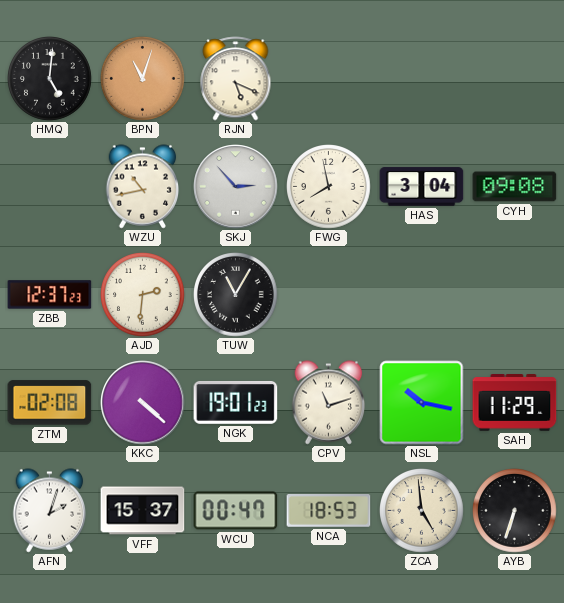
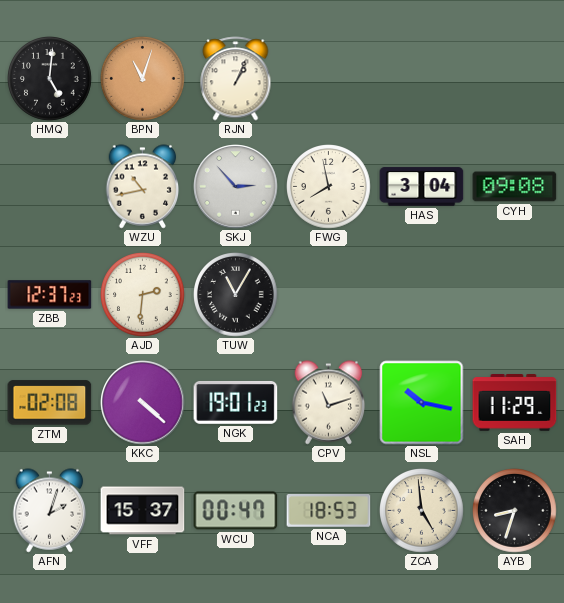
RJN: 5:19 -> 1:04 (236, 79)
AYB: 6:33 -> 8:33 (515, 511)
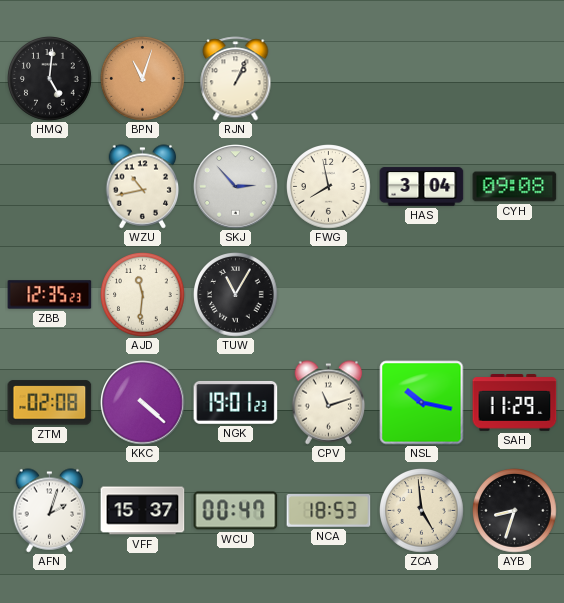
ZBB: 12:37 -> 12:35 (50, 295)
AJD: 2:31 -> 11:31 (143, 295)
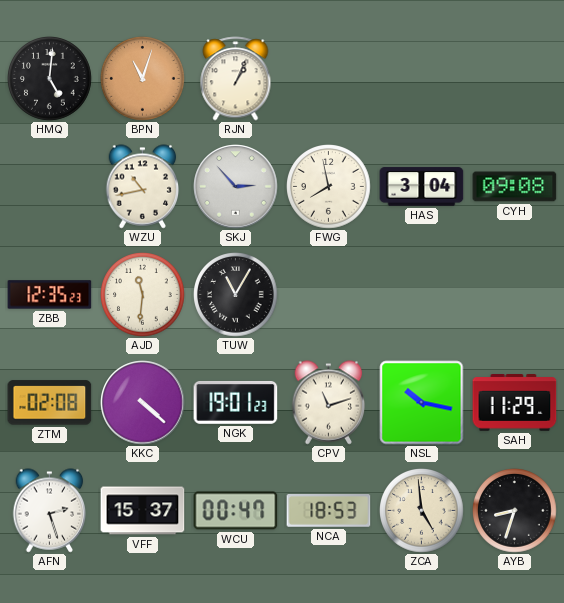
AFN: 2:03 -> 2:27 (50, 511)
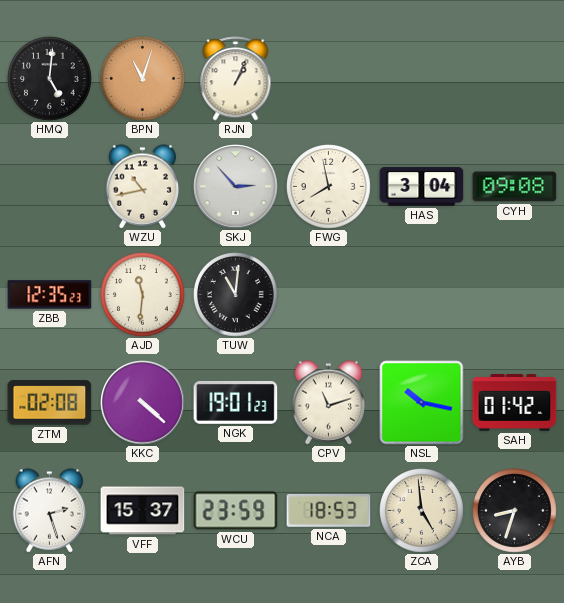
TUW: 11:05 -> 11:01 (236, 295)
SAH: 11:29 -> 01:42 (515, 403)
WCU: 00:47 -> 23:59 (236, 511)
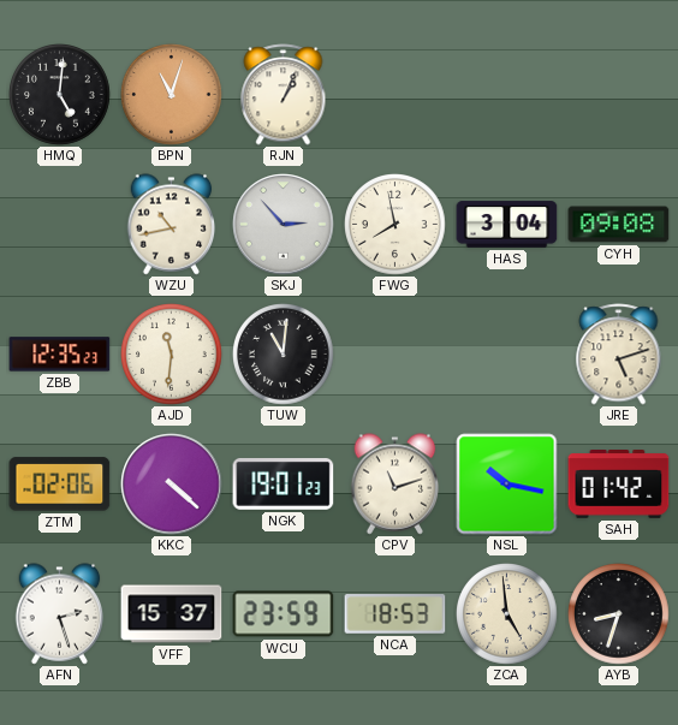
JRE: none -> 5:12 (619, 355)
ZTM: 02:08 -> 02:06 (60, 485)
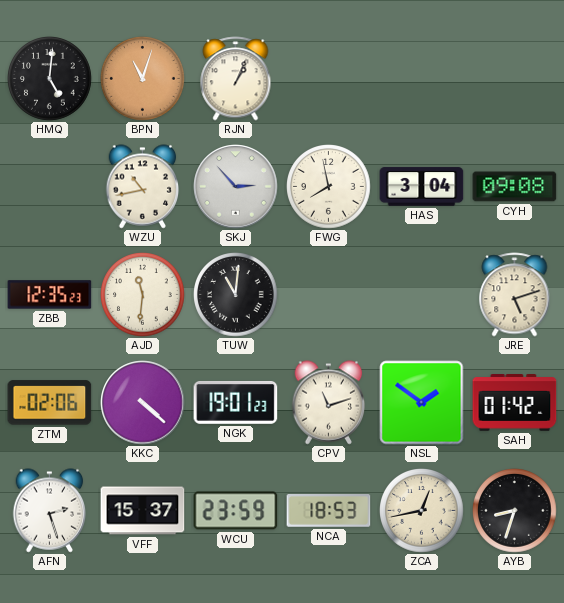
NSL: 10:17 -> 1:51 (422, 403)
ZCA: 4:59 -> 12:43 (422, 511)
